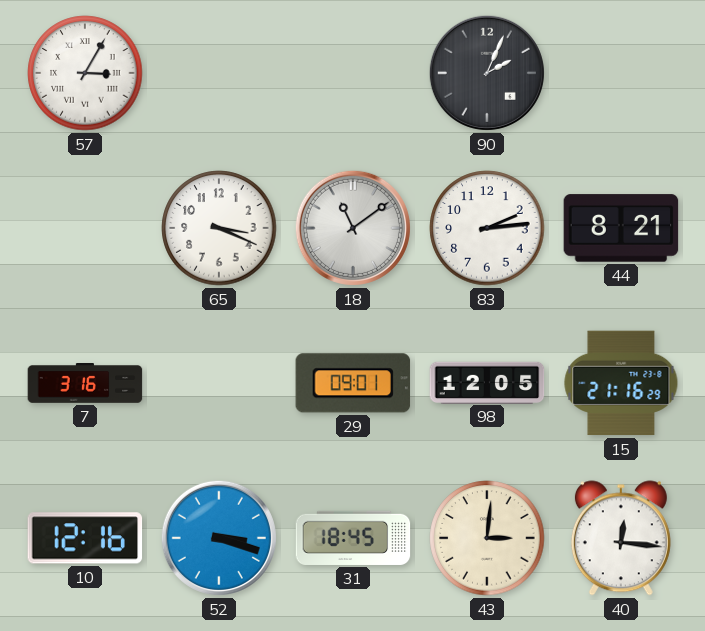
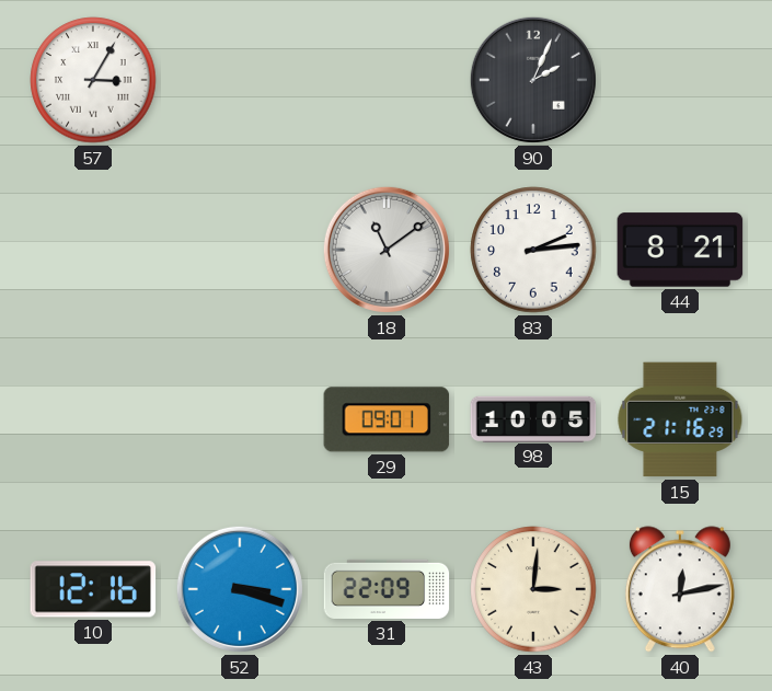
65: 3:19 -> none (219, 228)
7: 3:16 -> none (85, 384)
98: 12:05 -> 10:05 (533, 418)
31: 18:45 -> 22:09 (387, 589)
40: 12:16 -> 12:13 (680, 589)
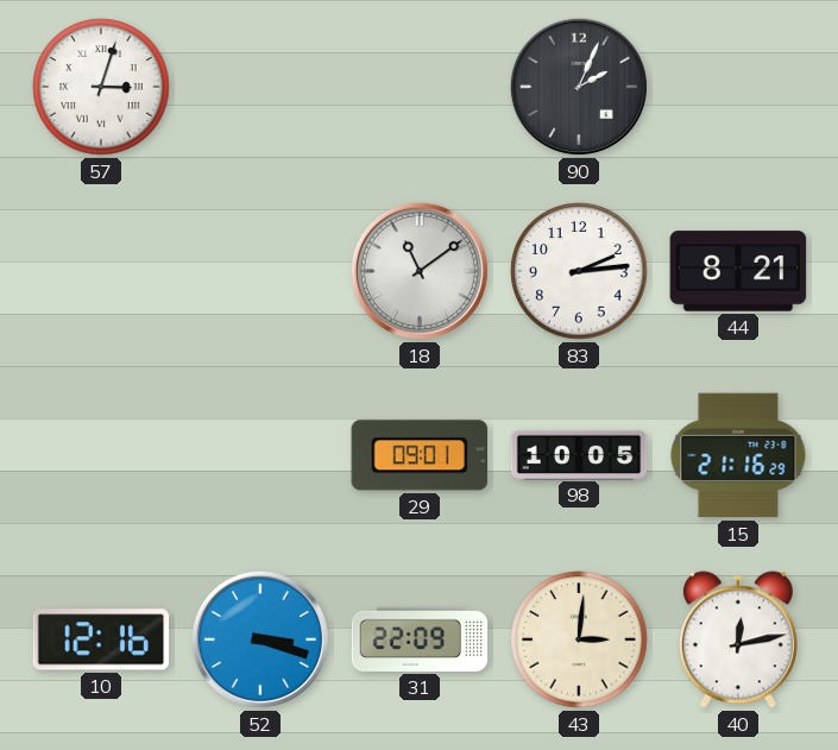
57: 3:05 -> 3:03 (101, 87)
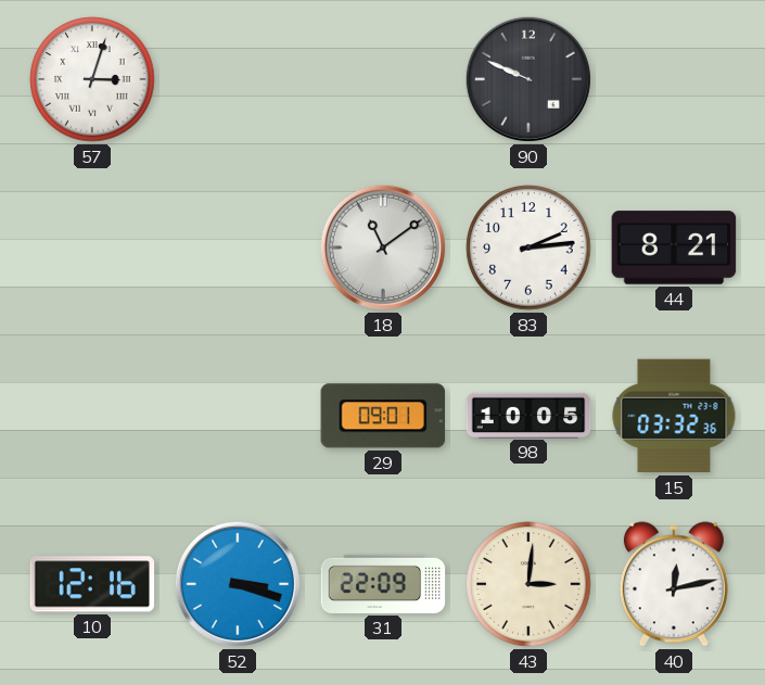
90: 2:04 -> 9:49 (528, 79)
15: 21:16 -> 03:32 (674, 416)
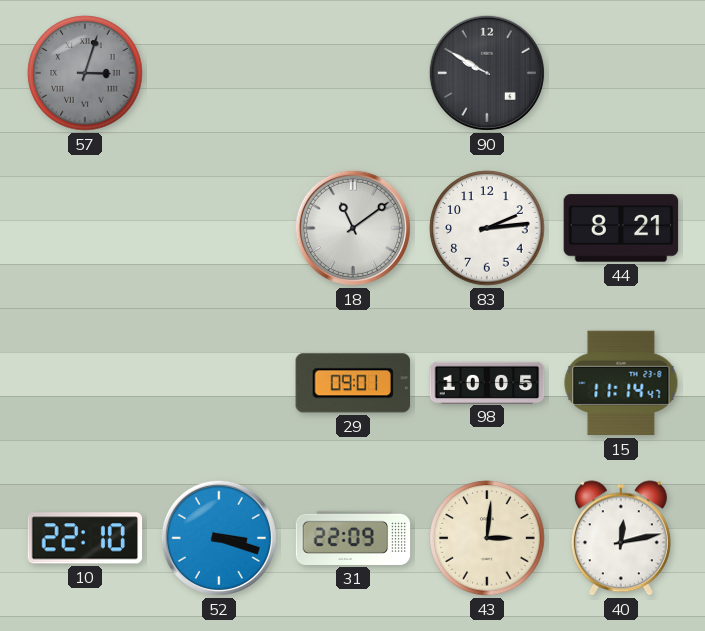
57 dial: white -> grey (85, 73)
90: 9:49 -> 9:50 (487, 73)
15: 03:32 -> 11:14 (621, 383)
10: 12:16 -> 22:10 (85, 538)
